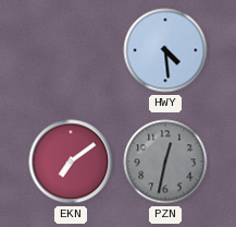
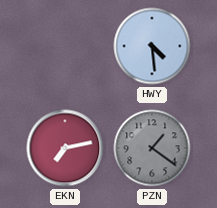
EKN: 7:09 -> 7:13 (65, 148)
PZN: 12:32 -> 1:21 (152, 148)
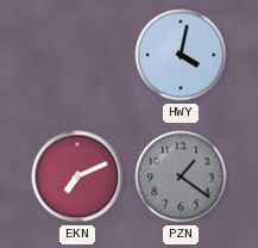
HWY: 4:29 -> 4:02 (181, 55)
EKN: 7:13 -> 7:11 (77, 176)
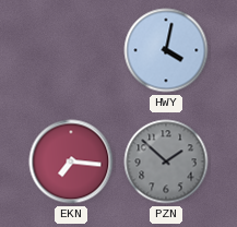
EKN: 7:11 -> 7:16 (71, 162)
PZN: 1:21 -> 1:52 (166, 162)
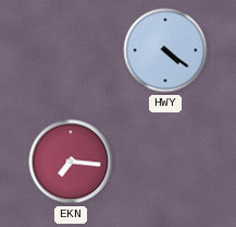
HWY: 4:02 -> 4:21 (165, 50)
PZN: 1:52 -> none (166, 162)
